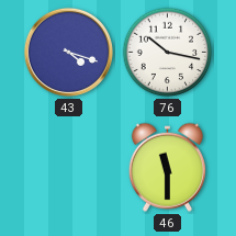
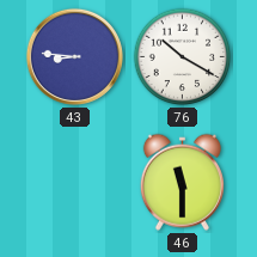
43: 4:18 -> 8:46 (74, 56)
76: 10:17 -> 10:20 (183, 57)
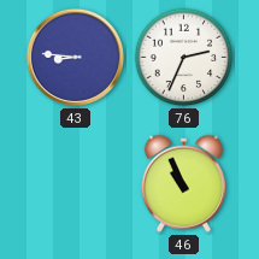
76: 10:20 -> 2:34 (184, 58)
46: 11:30 -> 10:56 (183, 183)
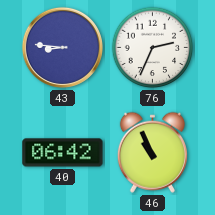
40: none -> 06:42 (63, 153)
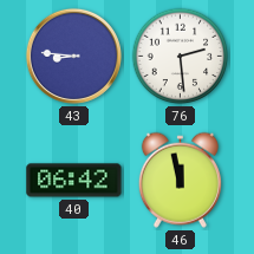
76: 2:34 -> 2:29 (181, 57)
46: 10:56 -> 11:58 (180, 180)
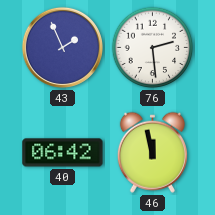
43: 8:46 -> 1:56 (62, 47)
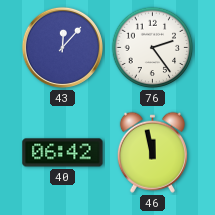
43: 1:56 -> 12:07 (62, 47)
76: 2:29 -> 2:24 (153, 48)
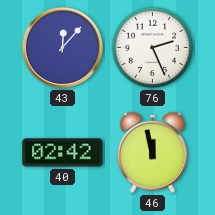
76: 2:24 -> 2:26 (153, 48)
40: 06:42 -> 02:42 (63, 153)
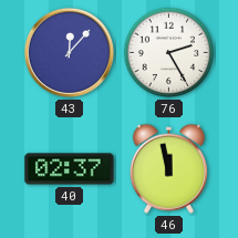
76: 2:26 -> 2:25 (169, 53)
40: 02:42 -> 02:37 (70, 169)
